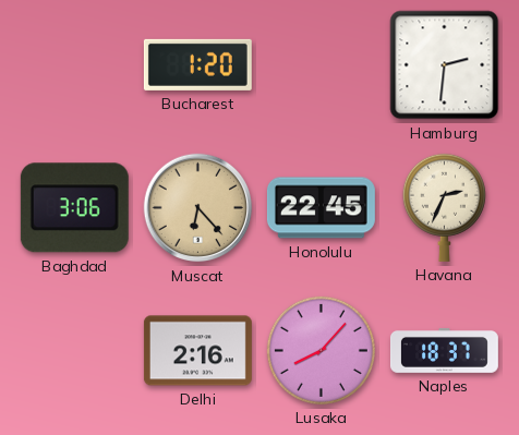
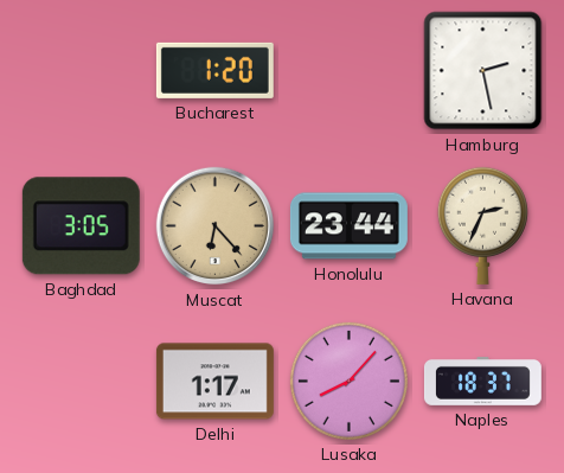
Hamburg: 2:31 -> 2:28 (483, 71)
Baghdad: 3:06 -> 3:05 (81, 226)
Honolulu: 22:45 -> 23:44 (348, 226)
Delhi: 2:16 -> 1:17 (214, 382)
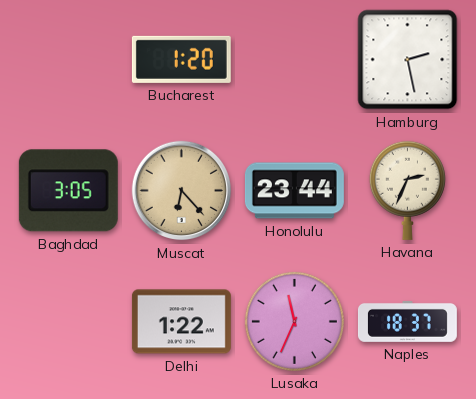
Delhi: 1:17 -> 1:22 (181, 322)
Lusaka: 8:07 -> 11:34 (294, 321)
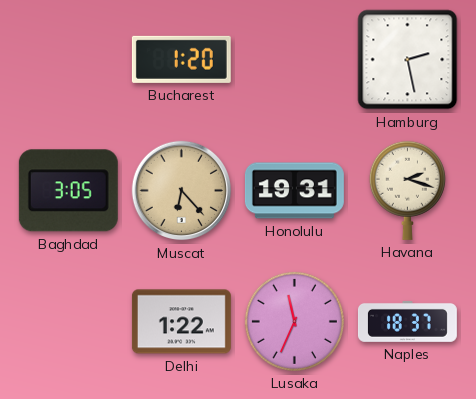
Honolulu: 23:44 -> 19:31 (294, 191)
Havana: 2:34 -> 2:18 (407, 190)
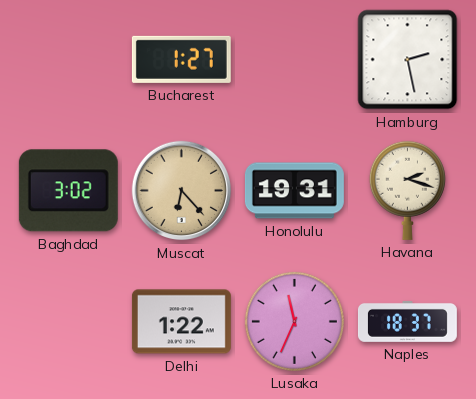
Bucharest: 1:20 -> 1:27 (181, 59)
Baghdad: 3:05 -> 3:02 (68, 191)
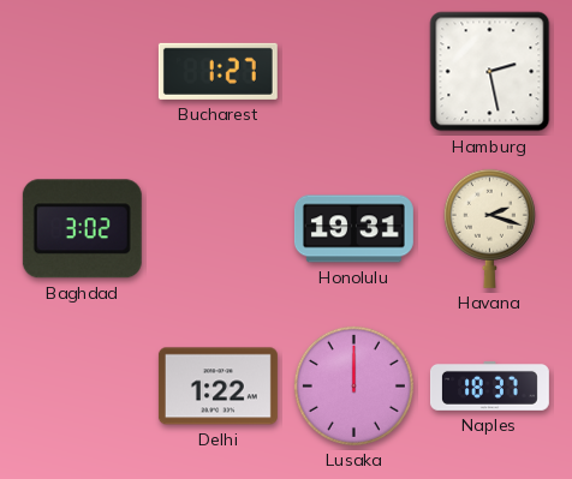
Muscat: 6:23 -> none (182, 191)
Lusaka: 11:34 -> 12:00 (353, 385)
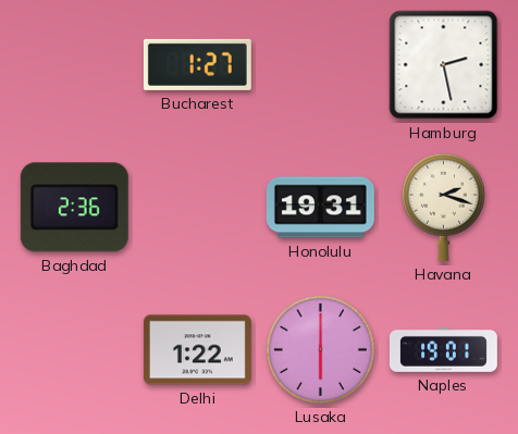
Baghdad: 3:02 -> 2:36 (74, 208)
Lusaka: 12:00 -> 6:00 (320, 349)
Naples: 18:37 -> 19:01 (443, 349)
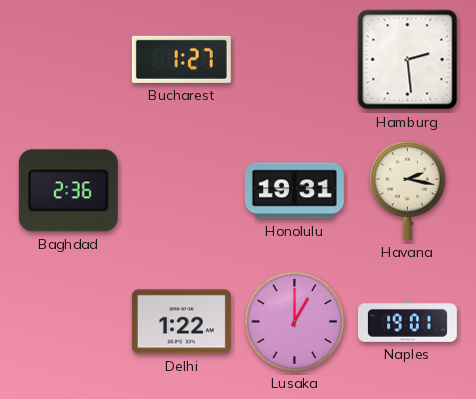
Hamburg: 2:28 -> 2:29 (408, 60)
Havana: 2:18 -> 2:17 (407, 190)
Lusaka: 6:00 -> 1:00 (294, 321)
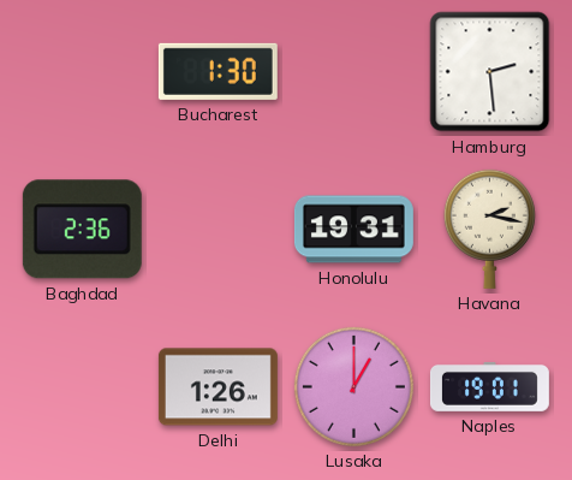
Bucharest: 1:27 -> 1:30 (218, 71)
Delhi: 1:22 -> 1:26 (218, 387)
